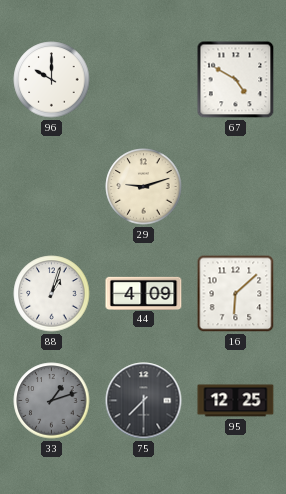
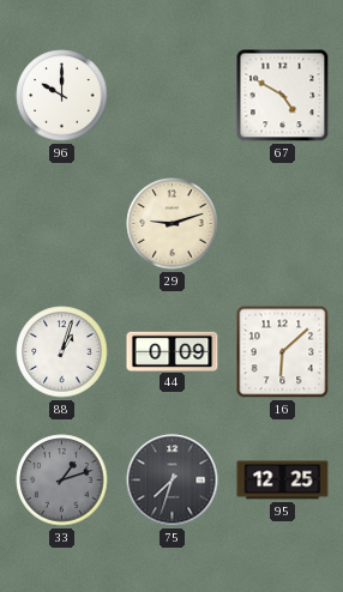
44: 4:09 -> 0:09 (173, 351)
75: 7:30 -> 7:33 (173, 481)
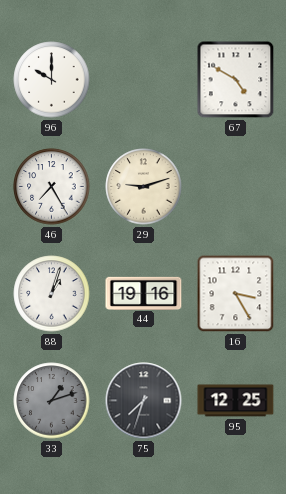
46: none -> 7:25 (52, 187)
44: 0:09 -> 19:16 (144, 293)
16: 6:08 -> 3:25 (236, 294)
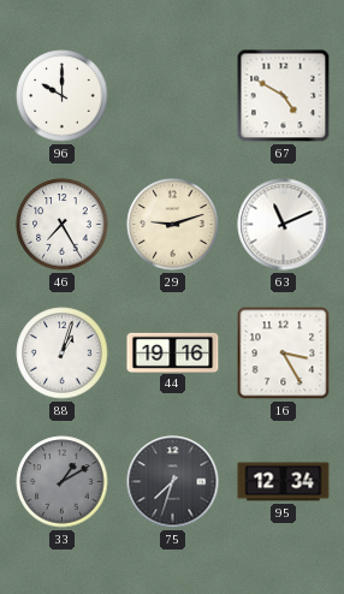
63: none -> 11:11 (284, 225)
33: 1:12 -> 1:10 (63, 482)
95: 12:25 -> 12:34 (284, 482)
